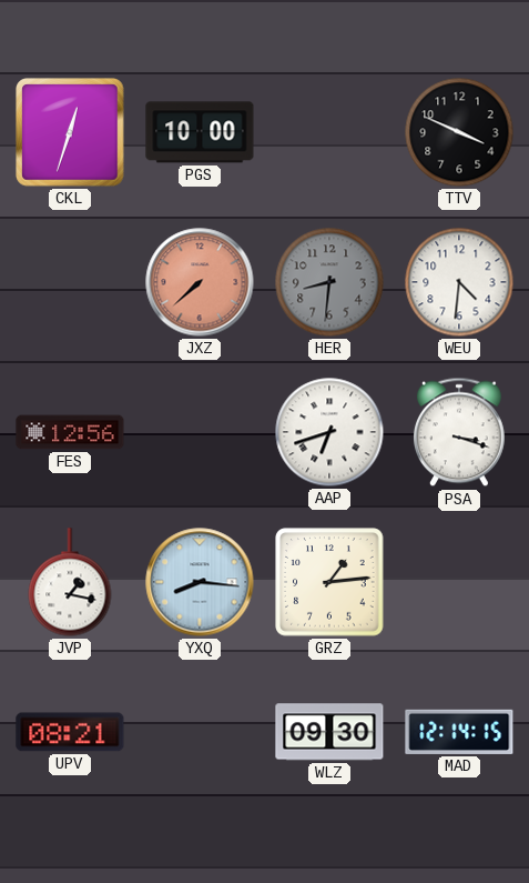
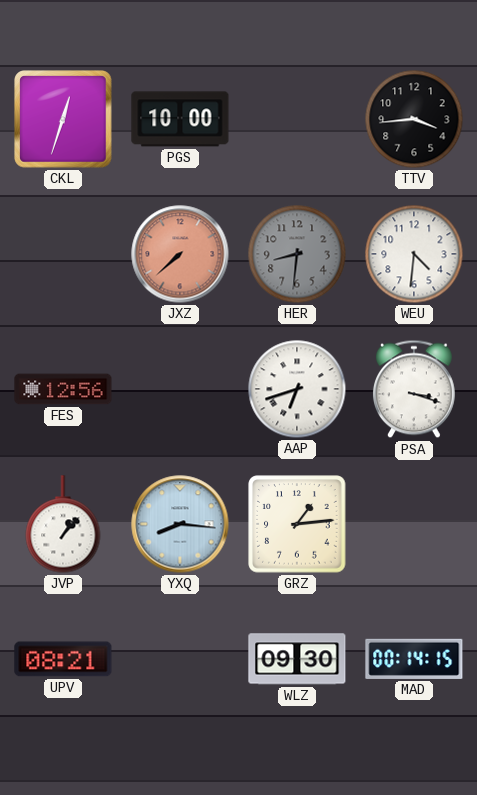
TTV: 3:49 -> 3:44 (414, 119)
JVP: 1:17 -> 1:07 (63, 524)
MAD: 12:14 -> 00:14 (414, 659)
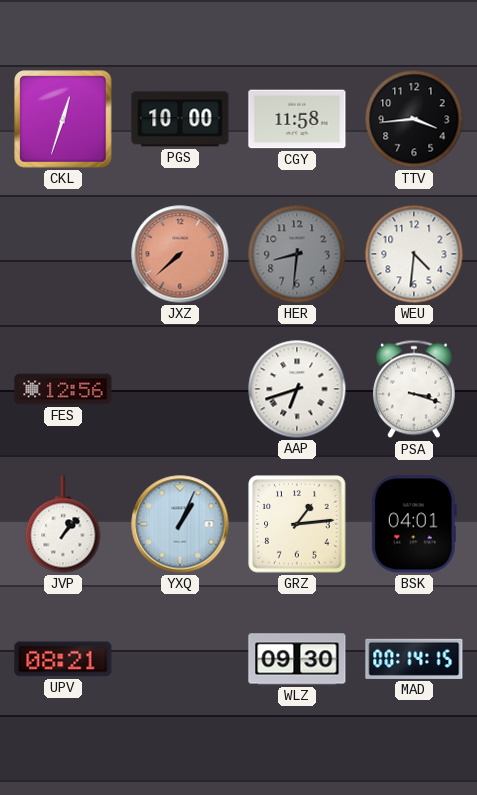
CGY: none -> 11:58 (297, 119)
YXQ: 8:16 -> 1:04 (180, 524)
BSK: none -> 04:01 (414, 524)
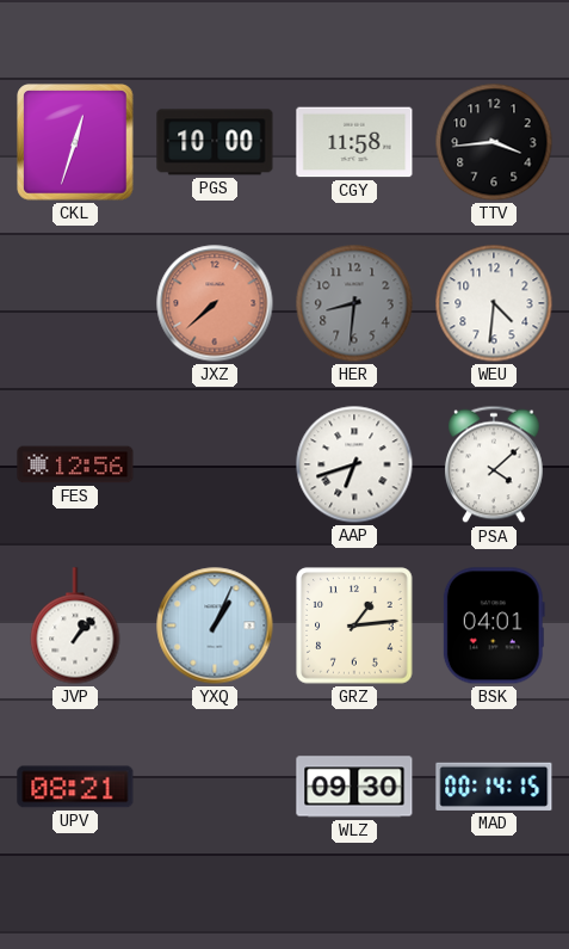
PSA: 3:18 -> 4:08 (494, 464)
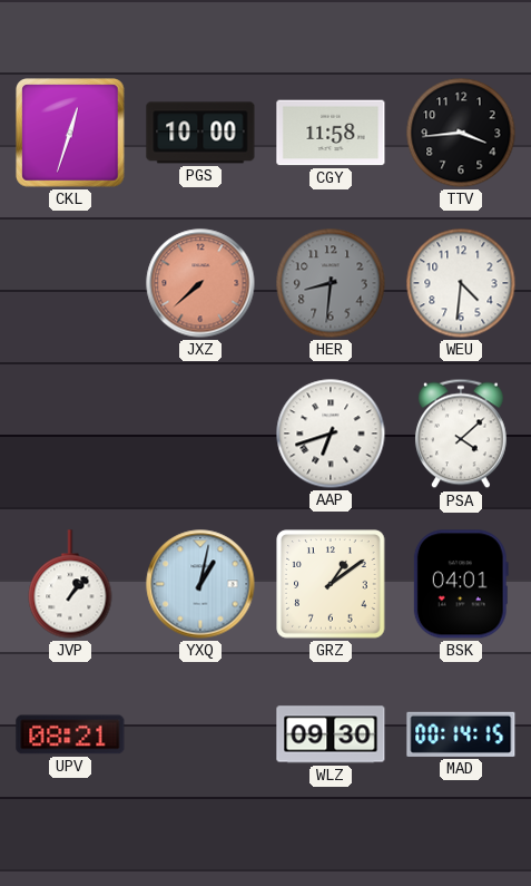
FES: 12:56 -> none (75, 464)
YXQ: 1:04 -> 1:02 (200, 584)
GRZ: 1:14 -> 1:09 (331, 584)
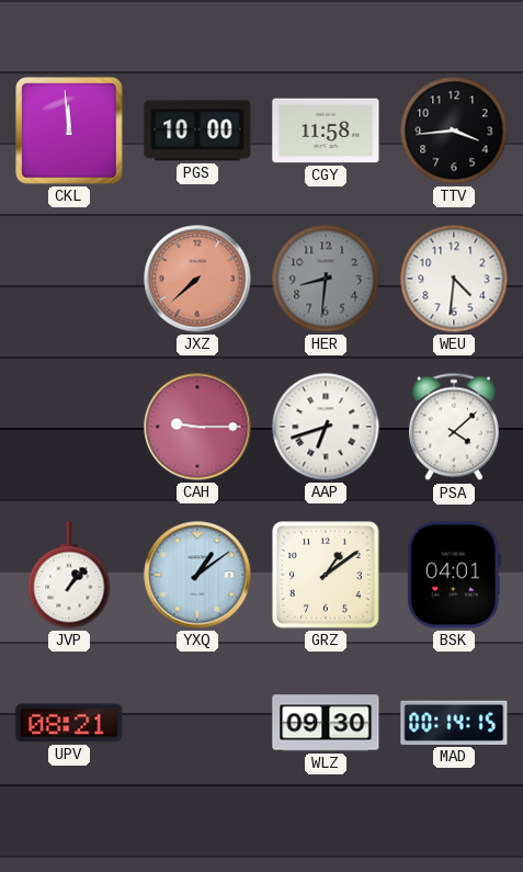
CKL: 12:33 -> 11:59 (69, 131)
CAH: none -> 9:15 (197, 427)
YXQ: 1:02 -> 1:09 (197, 575)
